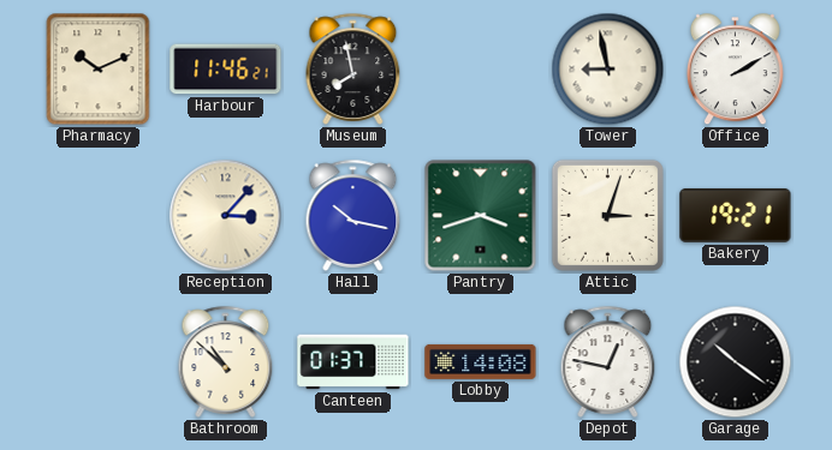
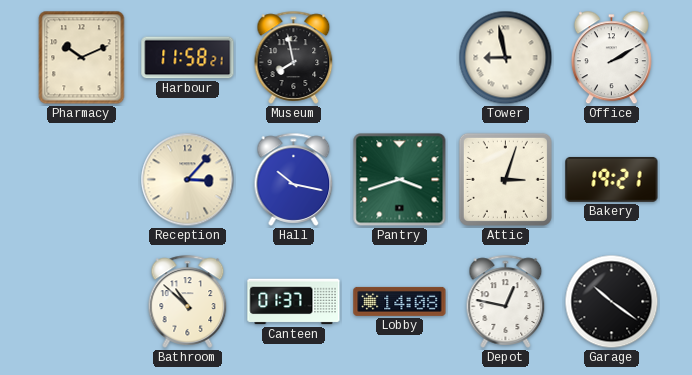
Harbour: 11:46 -> 11:58 (188, 58)
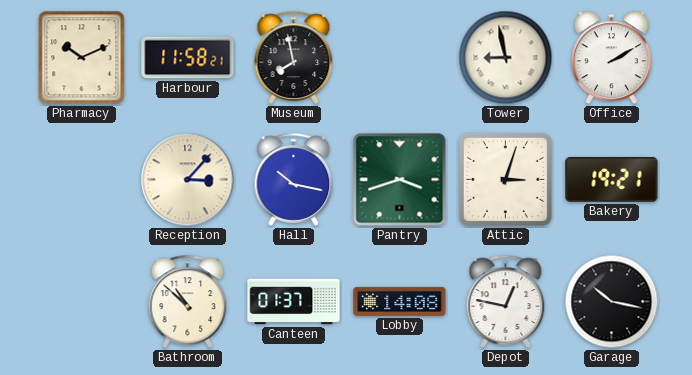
Garage: 10:21 -> 10:17 (612, 302)
